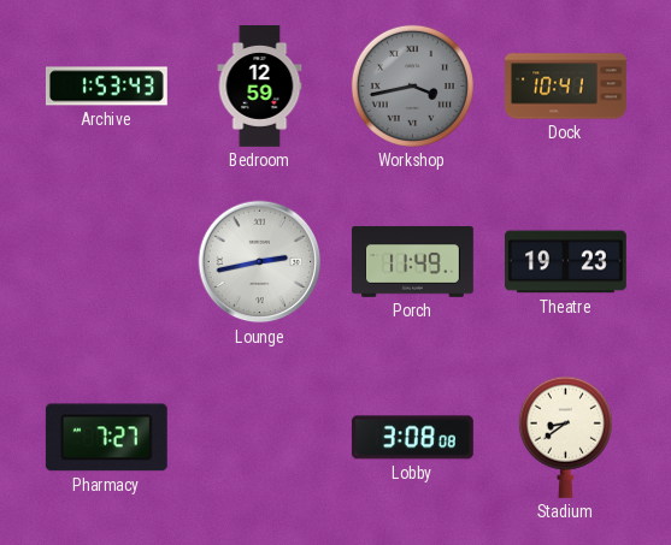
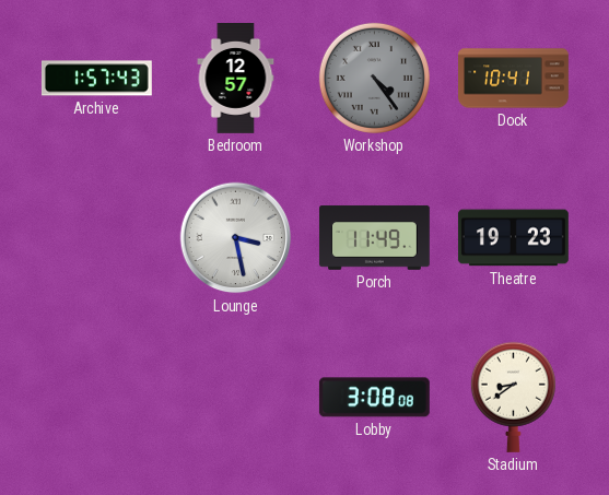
Archive: 1:53 -> 1:57 (96, 79)
Bedroom: 12:59 -> 12:57 (236, 79)
Workshop: 3:43 -> 4:24 (374, 78)
Lounge: 2:43 -> 3:28 (236, 238)
Pharmacy: 7:27 -> none (106, 438)
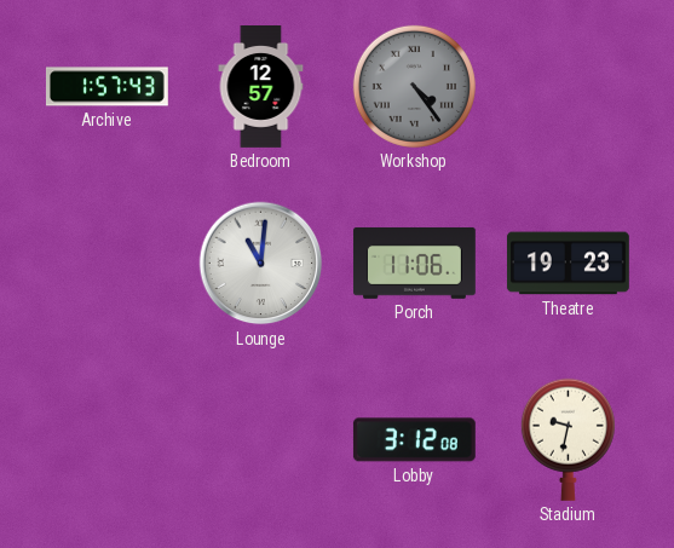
Dock: 10:41 -> none (514, 79)
Lounge: 3:28 -> 11:01 (261, 264)
Porch: 11:49 -> 11:06 (414, 264)
Lobby: 3:08 -> 3:12 (414, 440)
Stadium: 8:39 -> 9:32 (568, 439)
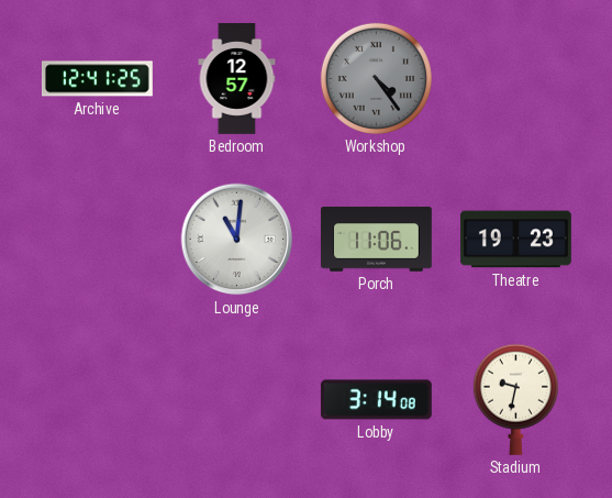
Archive: 1:57 -> 12:41 (97, 79)
Lobby: 3:12 -> 3:14 (376, 400)
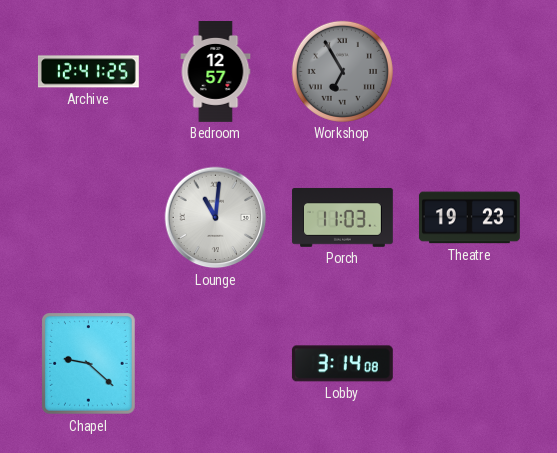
Workshop: 4:24 -> 6:55 (342, 71)
Porch: 11:06 -> 11:03 (342, 218)
Chapel: none -> 9:22 (89, 364)
Stadium: 9:32 -> none (515, 399)
